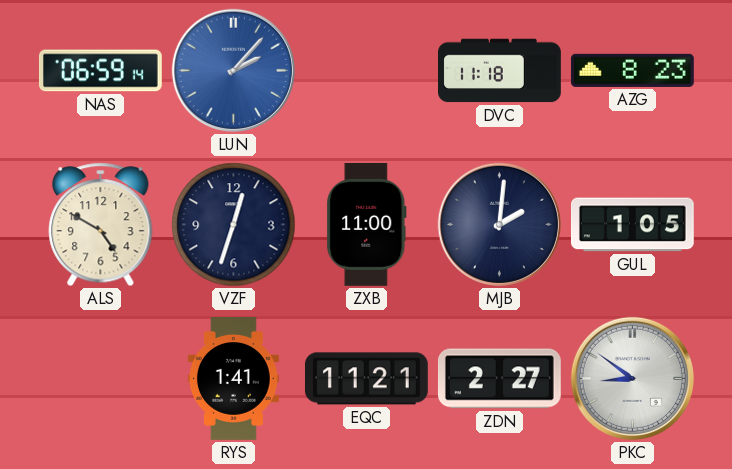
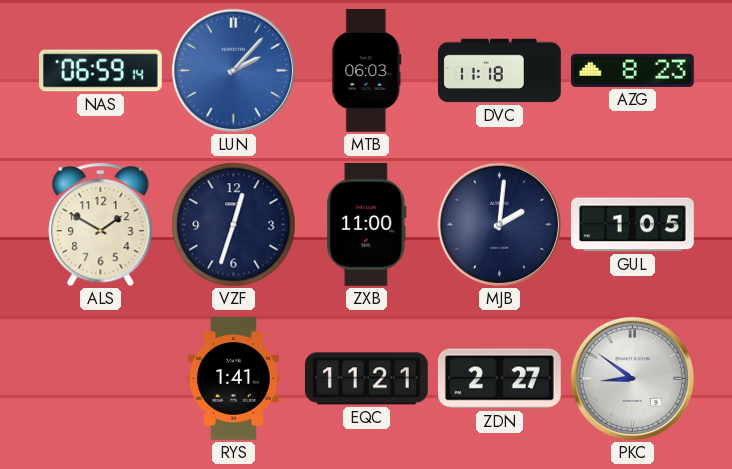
MTB: none -> 06:03 (367, 70)
ALS: 4:50 -> 1:50 (101, 225)
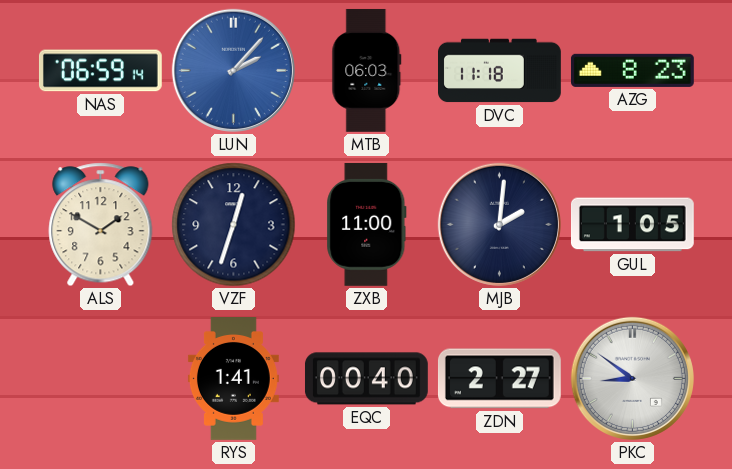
EQC: 11:21 -> 00:40 (366, 379)
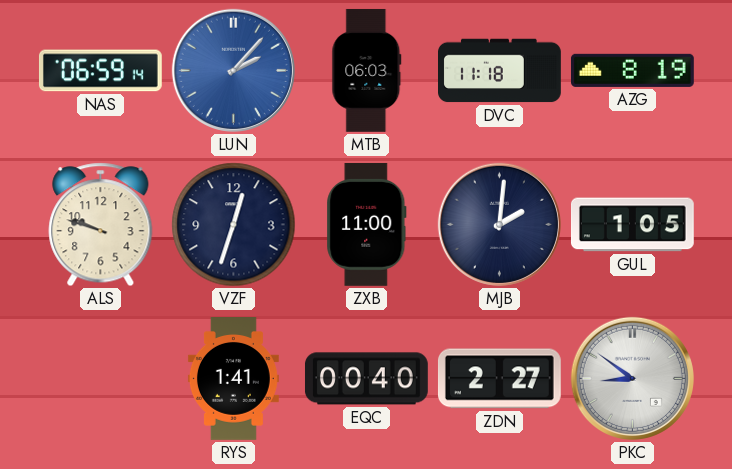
AZG: 8:23 -> 8:19 (632, 70)
ALS: 1:50 -> 9:48 (101, 225)
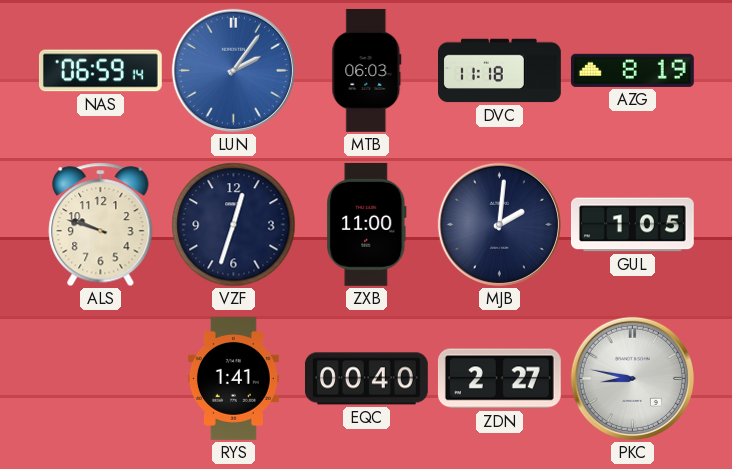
LUN: 2:07 -> 2:06 (233, 70)
PKC: 8:51 -> 8:47 (632, 378)
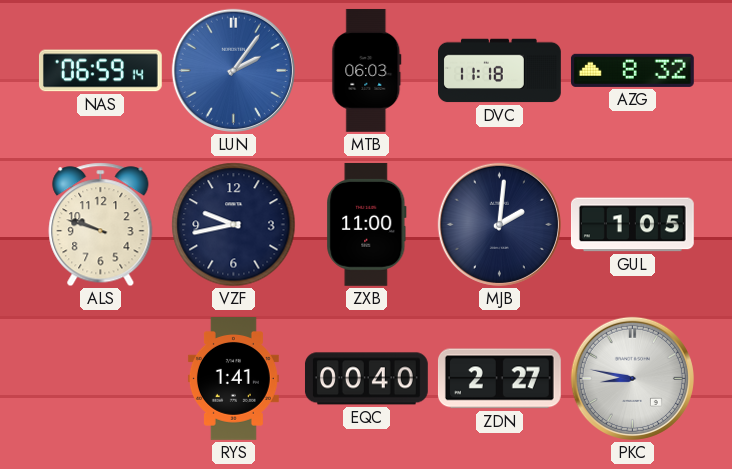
AZG: 8:19 -> 8:32 (632, 70)
VZF: 12:33 -> 9:43 (234, 225)
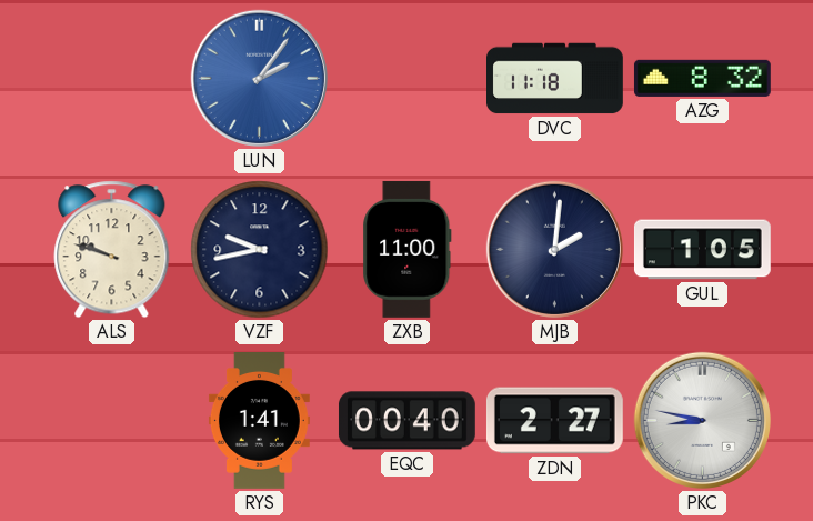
NAS: 06:59 -> none (100, 71)
MTB: 06:03 -> none (367, 70)
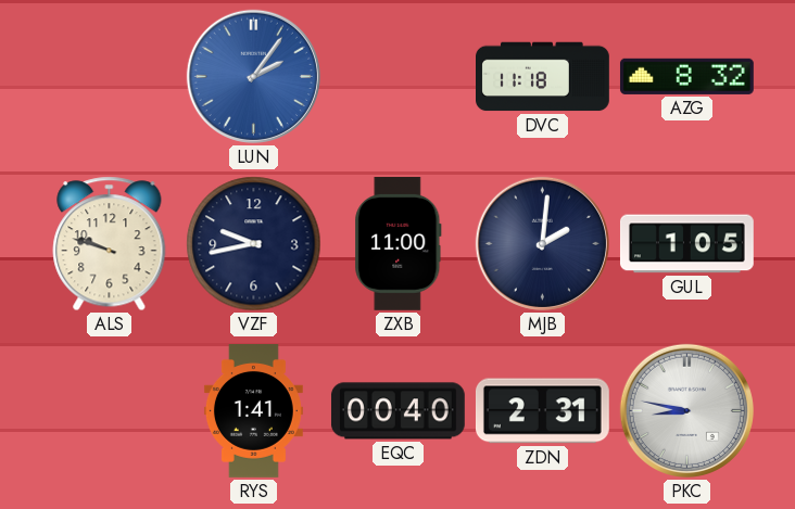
ZDN: 2:27 -> 2:31 (542, 411)
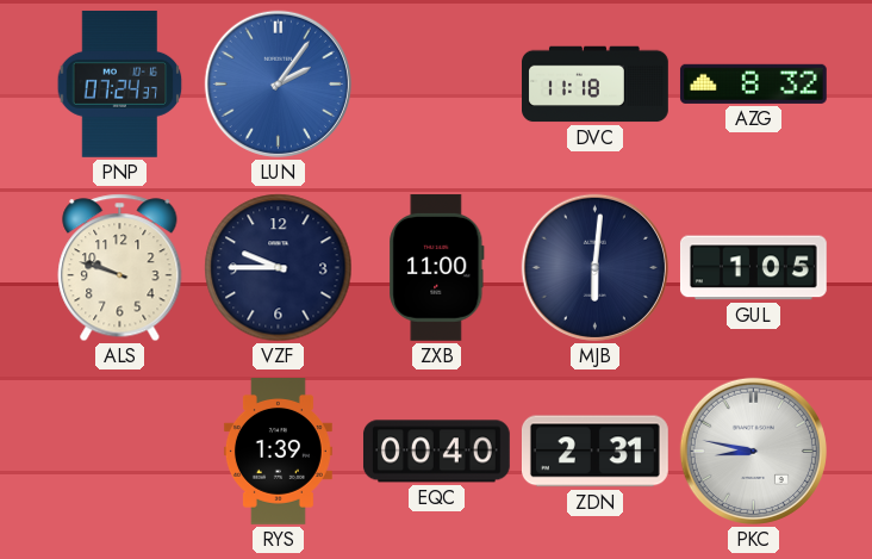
PNP: none -> 07:24 (120, 83)
VZF: 9:43 -> 9:45 (279, 268)
MJB: 2:01 -> 6:01 (594, 267)
RYS: 1:41 -> 1:39 (278, 452)
